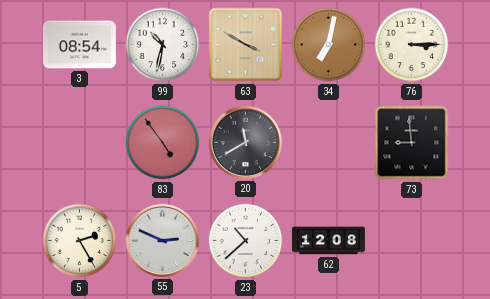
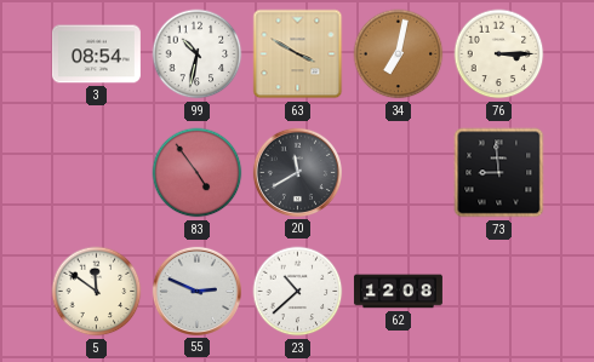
5: 2:25 -> 11:51 (97, 292)
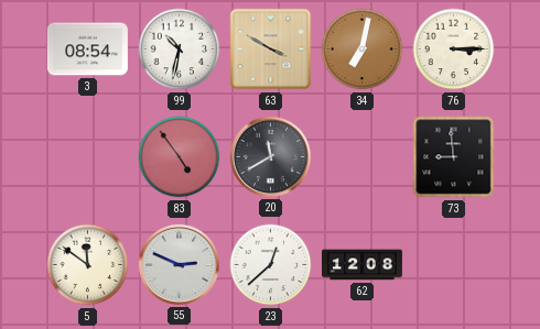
23: 10:38 -> 12:38 (271, 265)
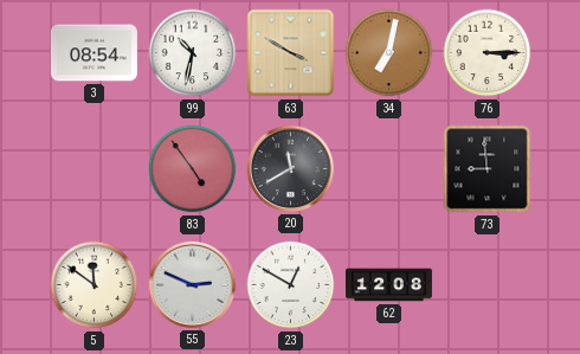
23: 12:38 -> 12:50 (291, 285)
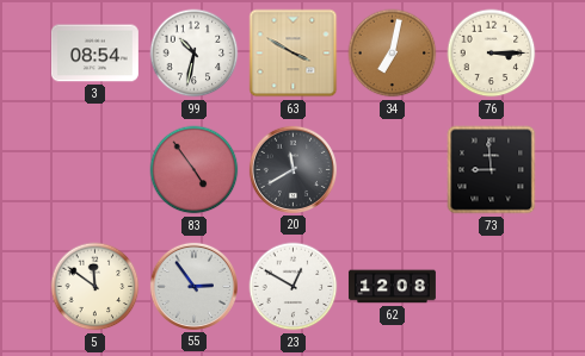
55: 2:49 -> 2:54 (193, 286)
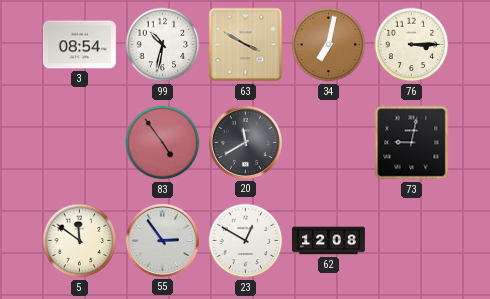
73: 8:59 -> 9:02 (412, 143)
